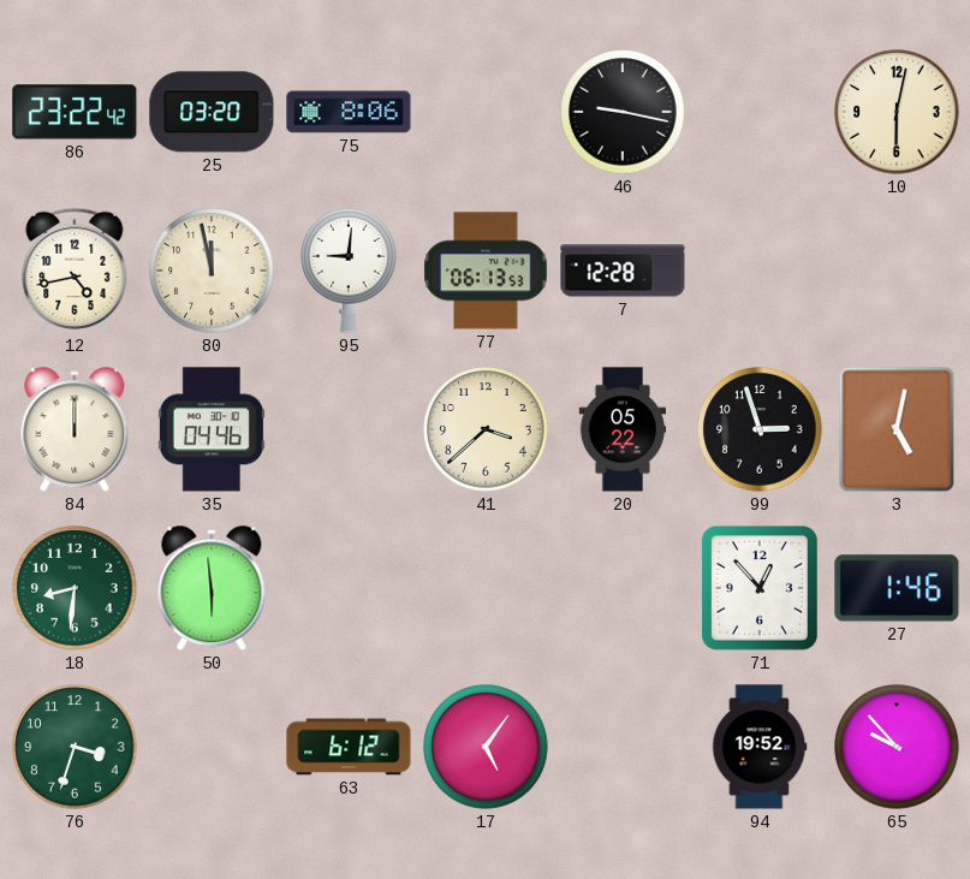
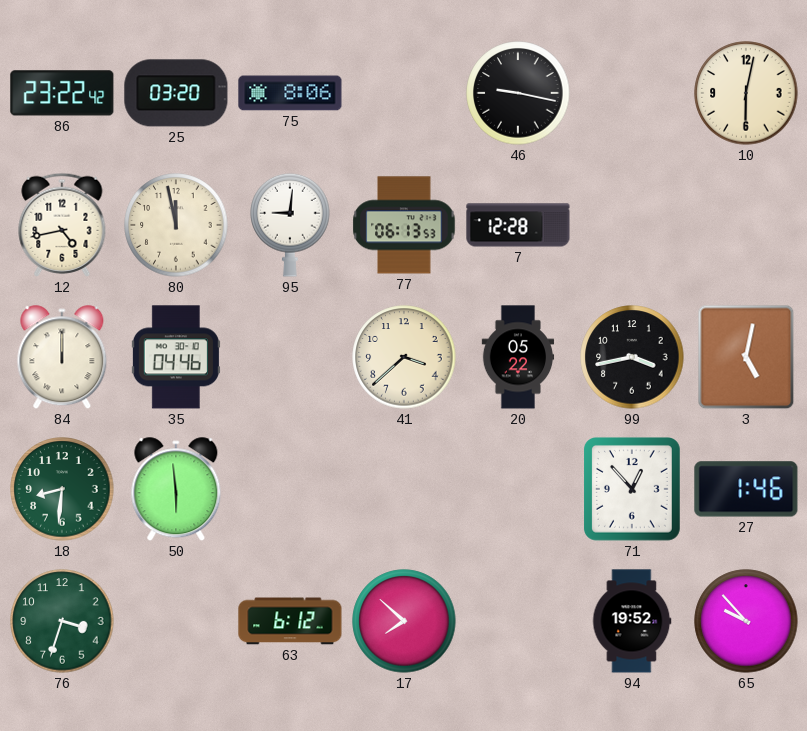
99: 2:57 -> 3:43 (632, 357)
17: 5:06 -> 7:52 (404, 621)
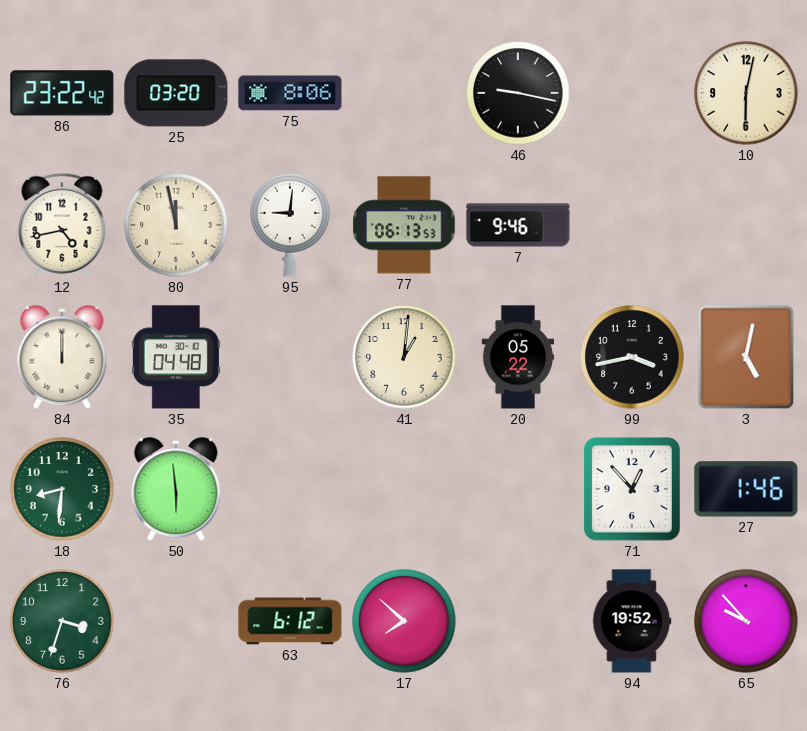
7: 12:28 -> 9:46 (518, 225)
35: 04:46 -> 04:48 (176, 357)
41: 3:38 -> 1:01 (404, 357)
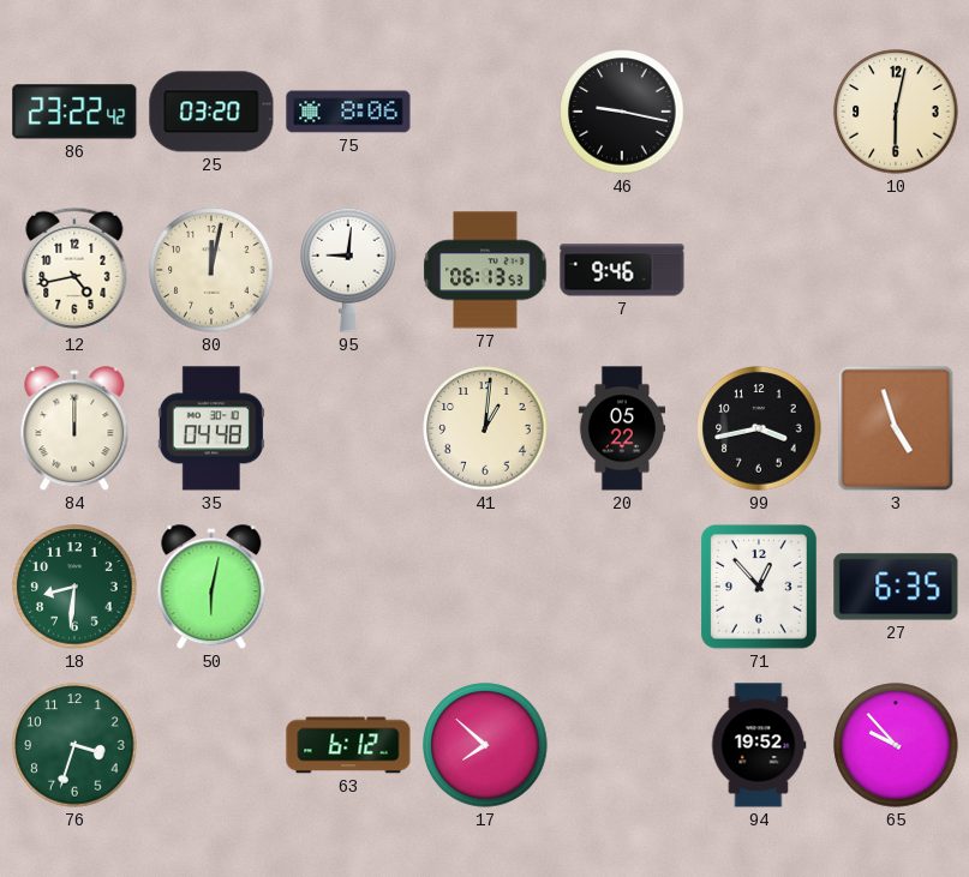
80: 11:58 -> 12:02 (211, 270)
3: 5:02 -> 4:57 (896, 428)
50: 5:59 -> 6:02 (211, 588)
27: 1:46 -> 6:35 (896, 587)
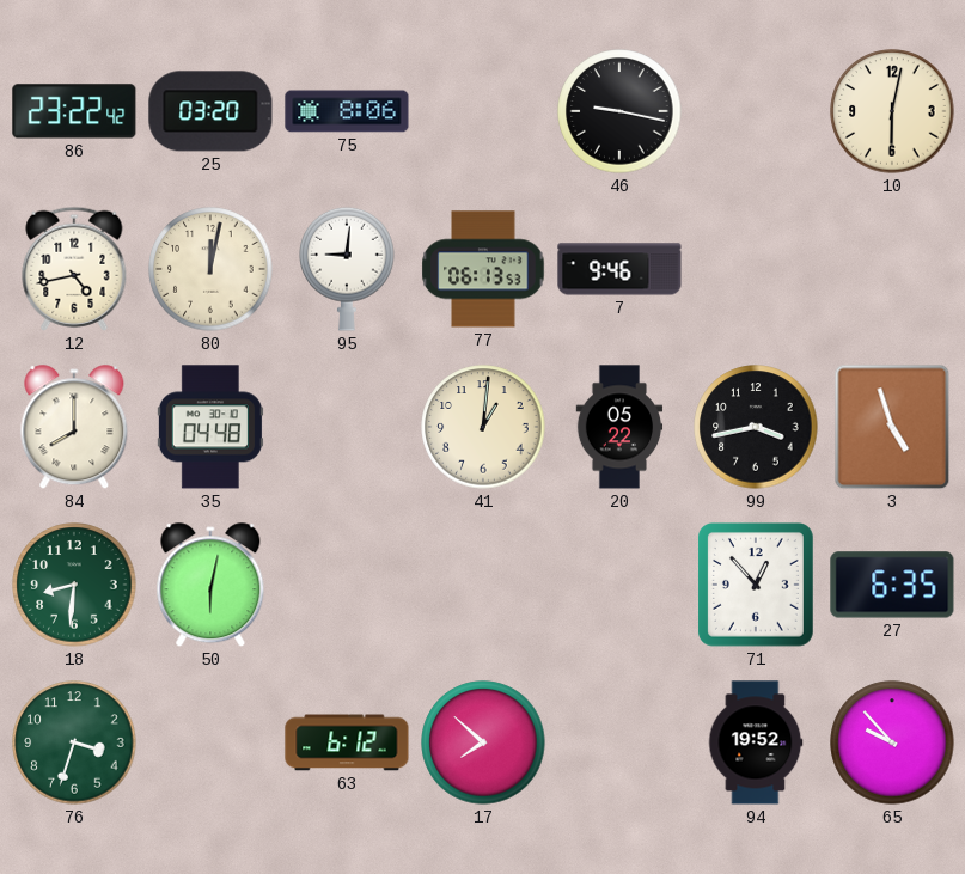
84: 12:00 -> 8:00 (74, 428)
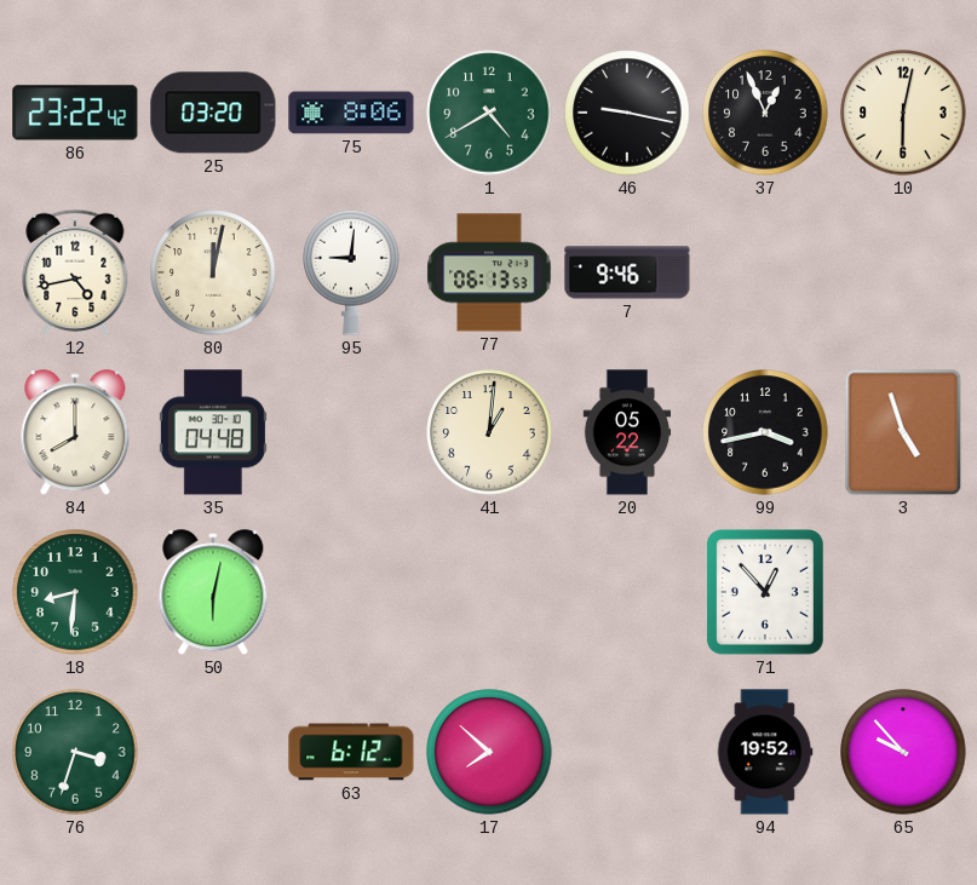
1: none -> 4:40 (489, 113)
37: none -> 12:56 (765, 113)
27: 6:35 -> none (892, 585)
